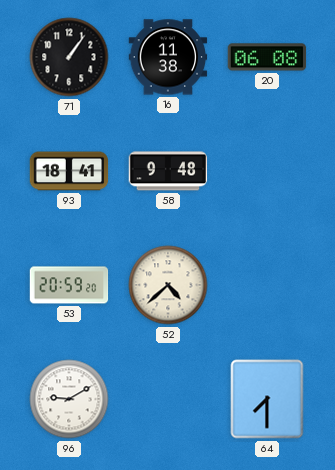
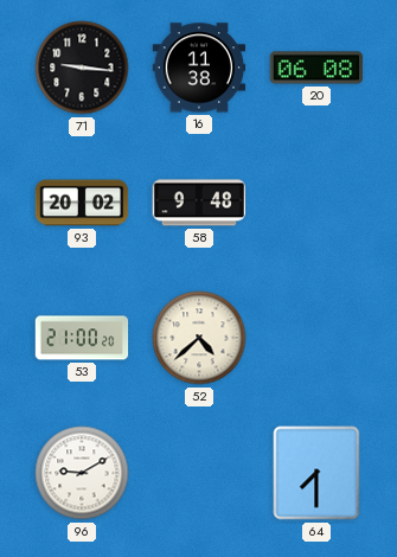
71: 1:06 -> 9:16 (82, 68)
93: 18:41 -> 20:02 (82, 203)
53: 20:59 -> 21:00 (82, 338)
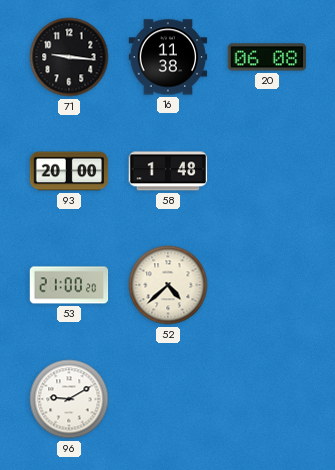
93: 20:02 -> 20:00 (69, 171)
58: 9:48 -> 1:48 (168, 171)
64: 7:30 -> none (316, 473)
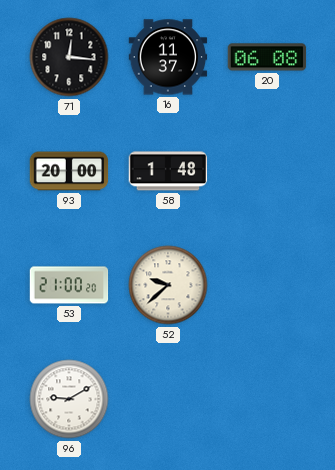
71: 9:16 -> 12:16 (69, 57)
16: 11:38 -> 11:37 (168, 57)
52: 4:38 -> 9:38 (168, 285)
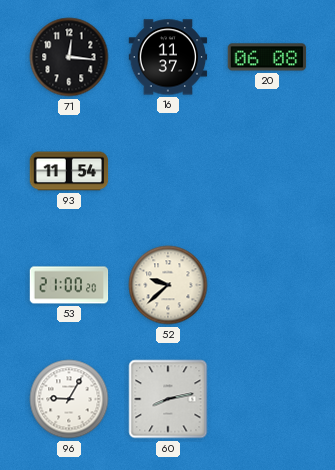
93: 20:00 -> 11:54 (69, 171)
58: 1:48 -> none (168, 171)
96: 9:10 -> 9:05 (69, 399)
60: none -> 8:13 (168, 399)
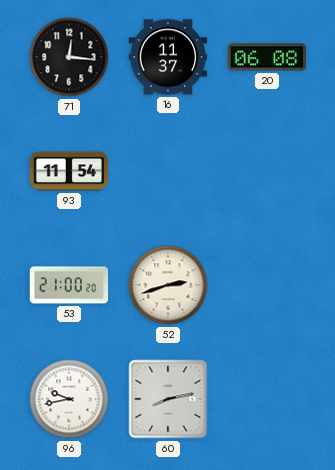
52: 9:38 -> 2:42 (168, 285)
96: 9:05 -> 9:43 (69, 399)
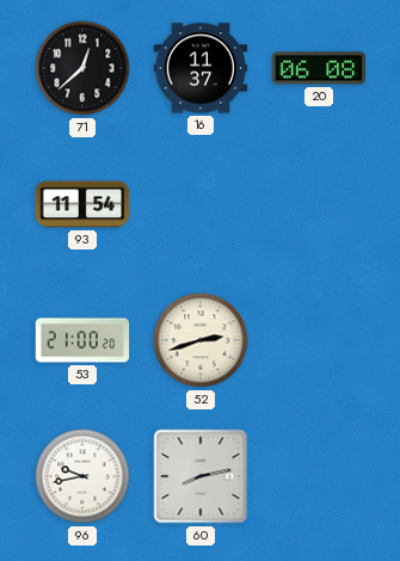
71: 12:16 -> 12:38 (82, 68)
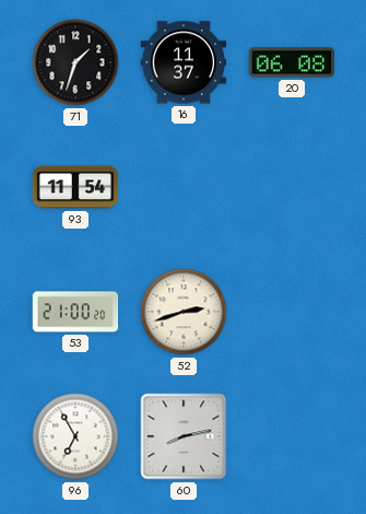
71: 12:38 -> 1:33 (75, 62)
96: 9:43 -> 6:55 (75, 436)
